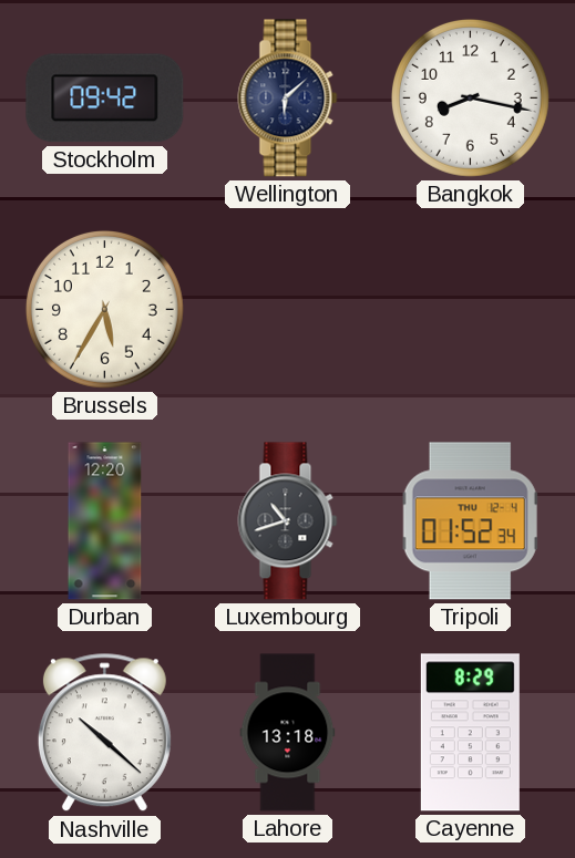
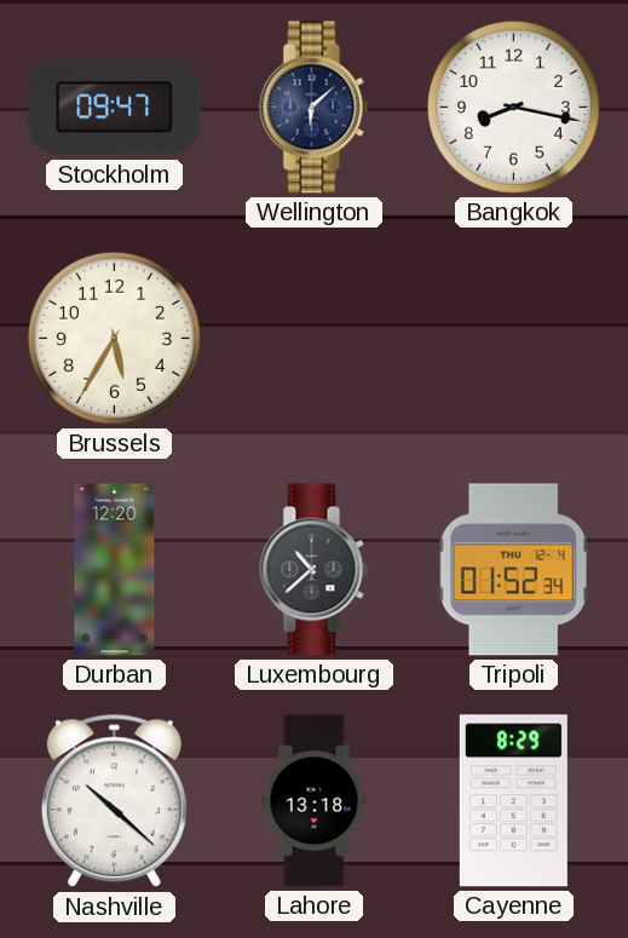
Stockholm: 09:42 -> 09:47 (115, 108)
Luxembourg: 10:42 -> 10:38 (315, 570)
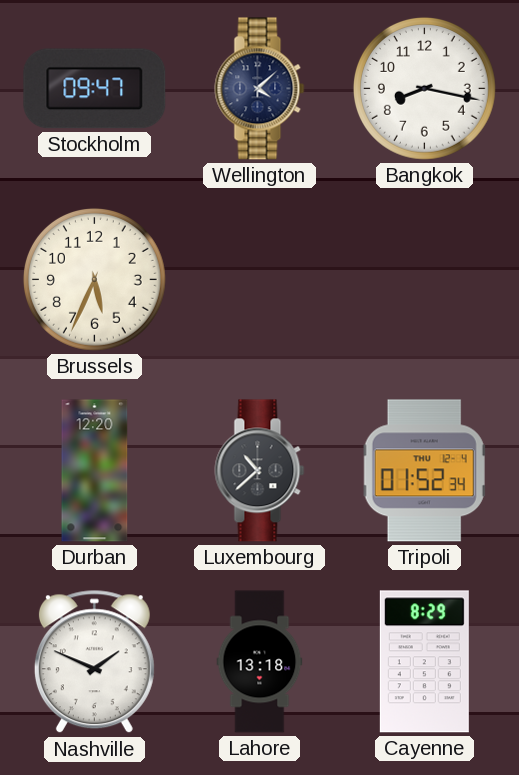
Wellington: 6:08 -> 4:08 (260, 89)
Brussels: 5:35 -> 5:34 (94, 279)
Nashville: 10:22 -> 1:49 (94, 662)
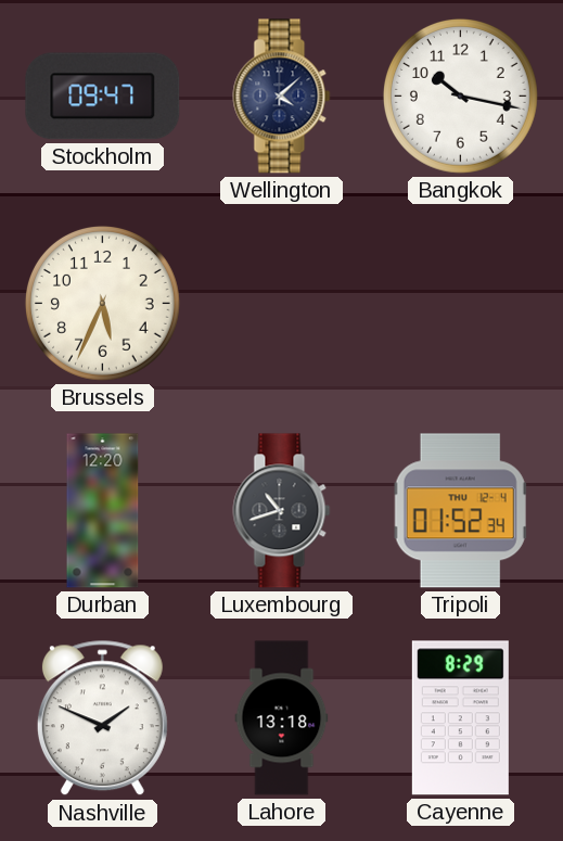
Bangkok: 8:17 -> 10:17 (460, 95)
Luxembourg: 10:38 -> 10:42 (282, 511)
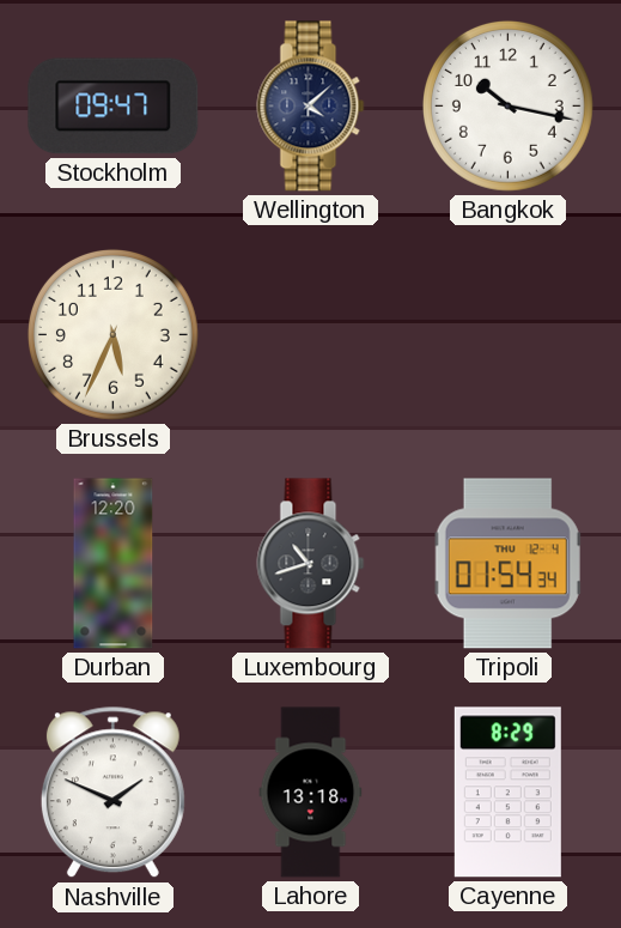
Tripoli: 01:52 -> 01:54 (509, 564)
